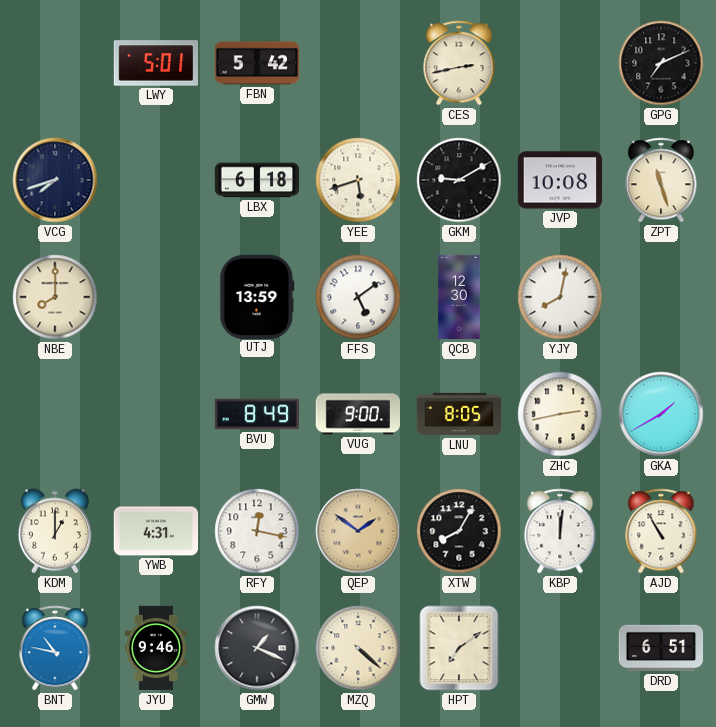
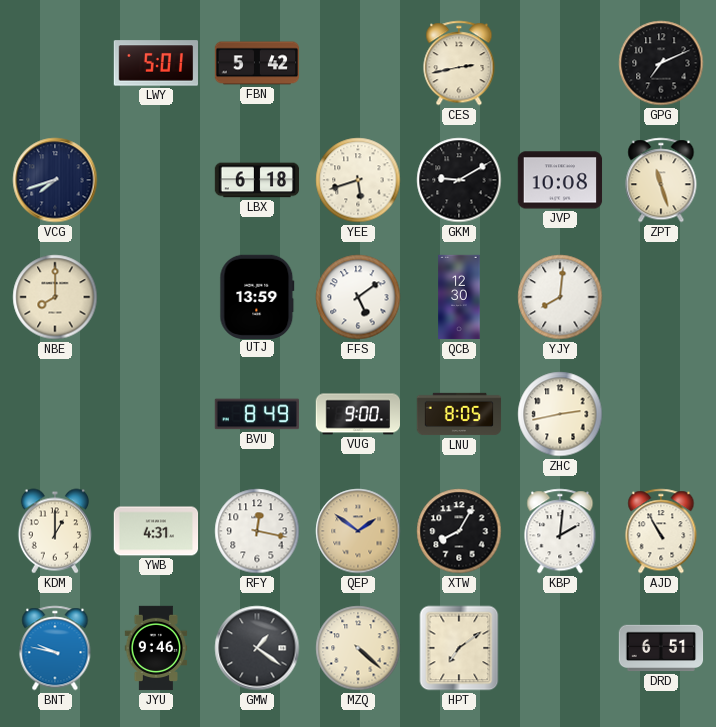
YJY: 8:02 -> 8:01 (560, 297)
GKA: 1:40 -> none (661, 414)
KBP: 12:01 -> 2:01 (560, 531)
BNT: 10:47 -> 9:47 (55, 648)
GMW: 1:19 -> 1:21 (257, 648)
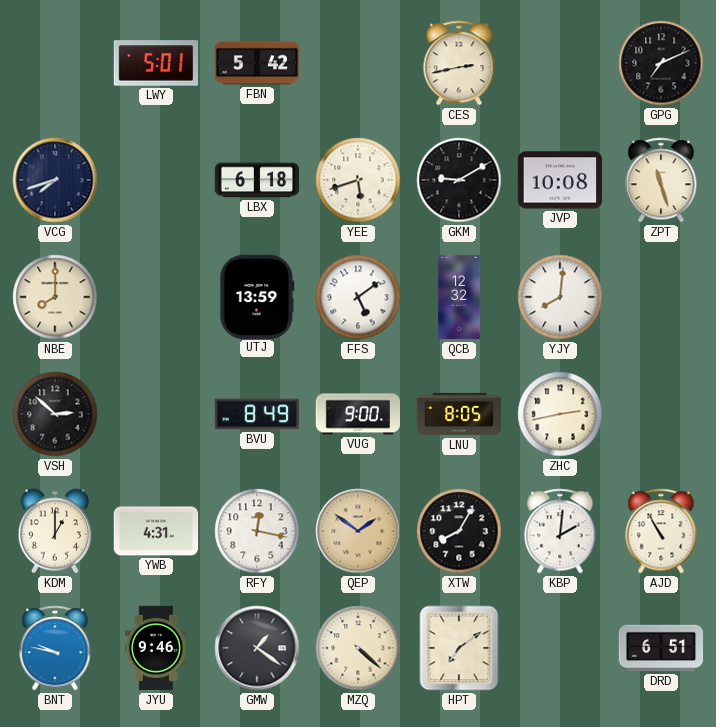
QCB: 12:30 -> 12:32 (459, 297)
VSH: none -> 2:52 (55, 414)
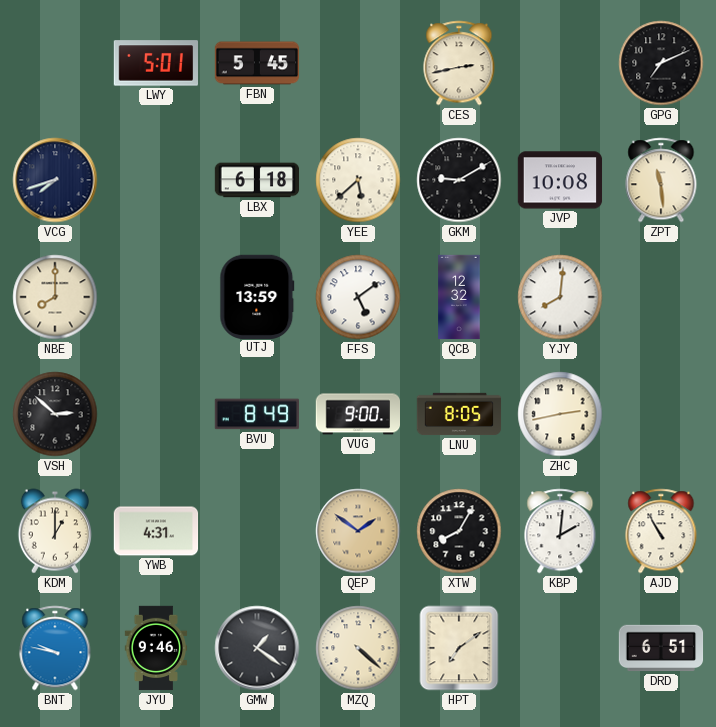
FBN: 5:42 -> 5:45 (257, 63)
YEE: 5:42 -> 5:38 (358, 180)
ZPT: 11:27 -> 11:29 (661, 180)
RFY: 12:17 -> none (257, 531)
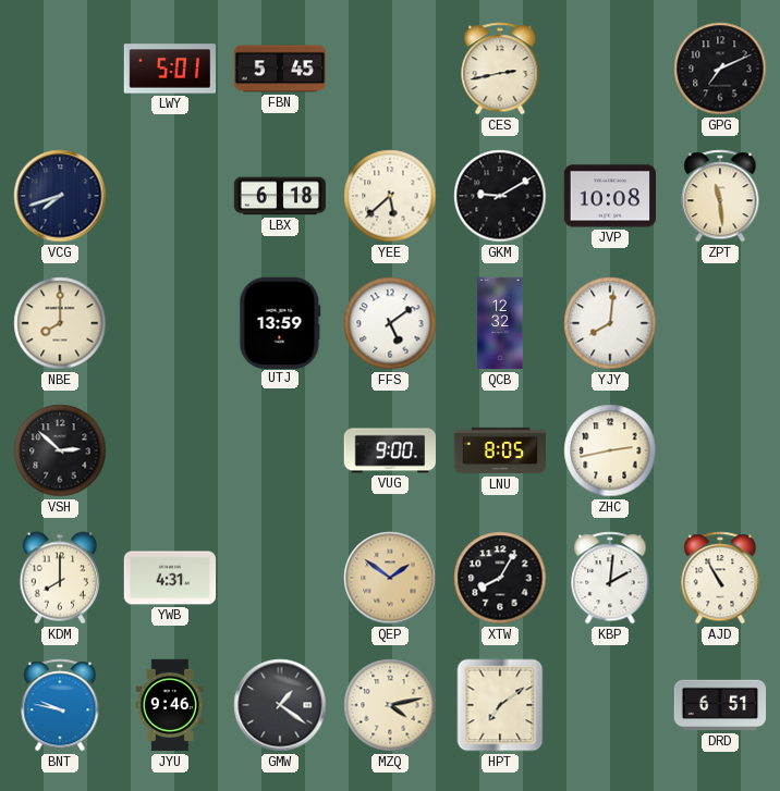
BVU: 8:49 -> none (257, 414)
KDM: 1:00 -> 8:00 (59, 578)
MZQ: 4:22 -> 4:13 (390, 705)
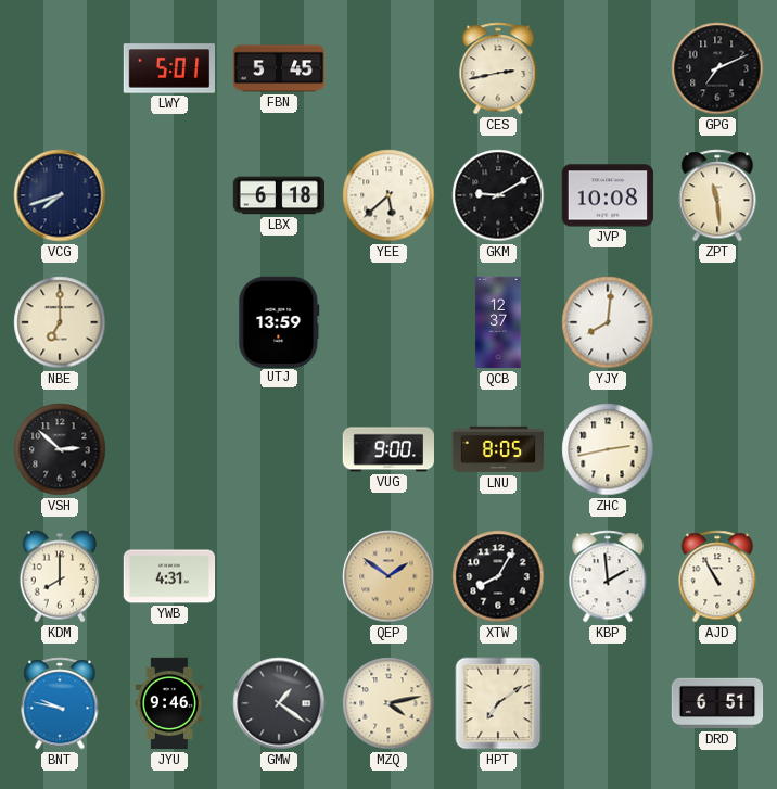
NBE: 8:00 -> 7:00 (60, 322)
FFS: 5:09 -> none (390, 323)
QCB: 12:32 -> 12:37 (498, 322)
KBP: 2:01 -> 1:59 (608, 576)
